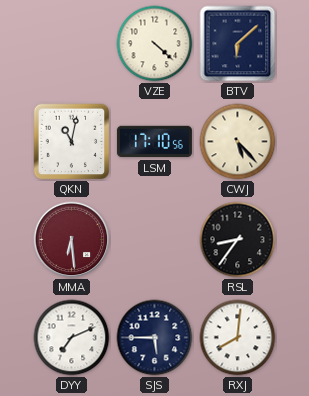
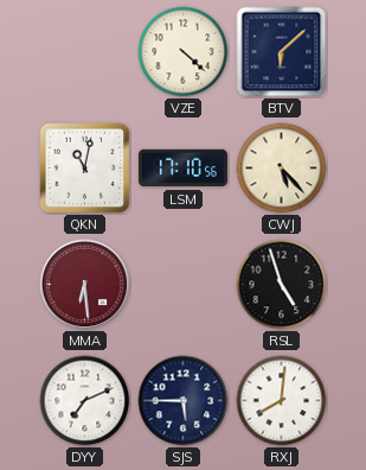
RSL: 8:36 -> 4:57 (282, 285)
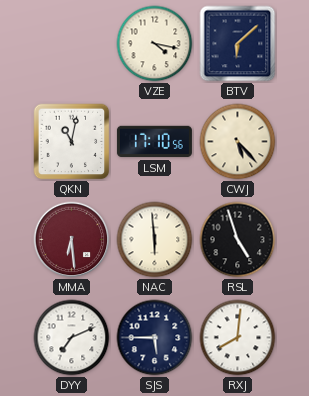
VZE: 4:22 -> 4:17 (155, 44)
NAC: none -> 5:59 (155, 240)
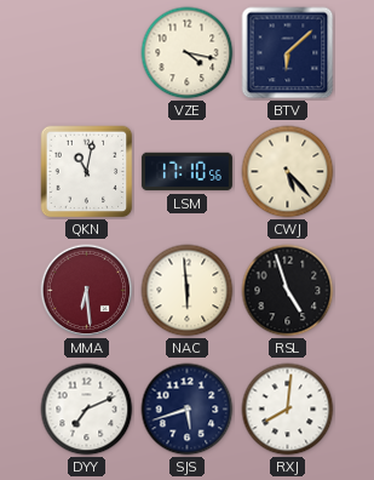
SJS: 5:45 -> 5:42 (188, 410)
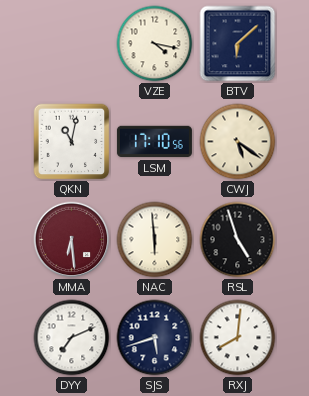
CWJ: 5:23 -> 5:21 (238, 142)
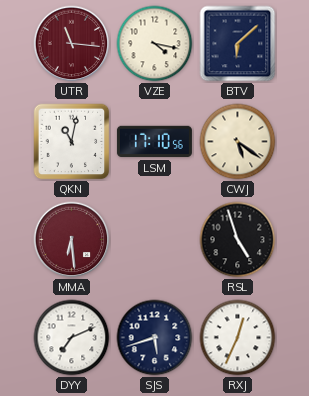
UTR: none -> 11:16 (72, 44)
NAC: 5:59 -> none (155, 240)
RXJ: 8:01 -> 12:34 (238, 338)
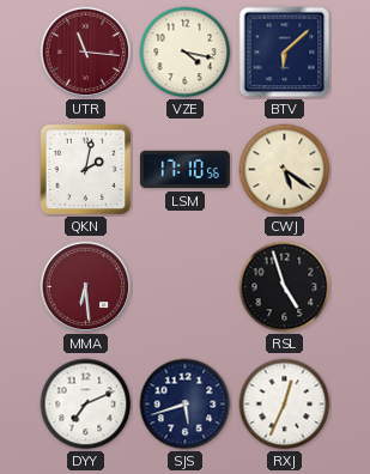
QKN: 11:02 -> 2:02 (86, 170)
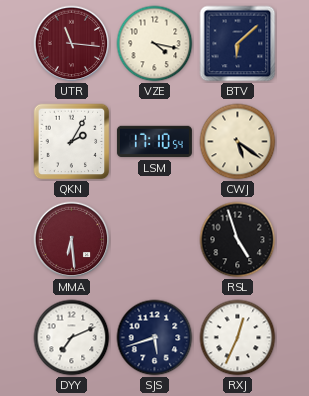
QKN: 2:02 -> 2:05 (72, 142)
LSM: 17:10:56 -> 17:10:54 (154, 142)
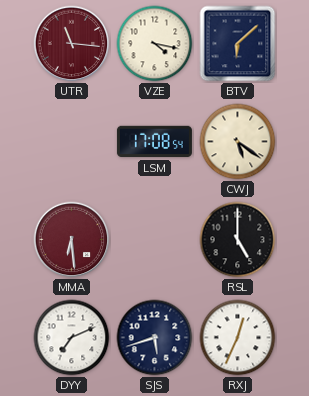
QKN: 2:05 -> none (72, 142)
LSM: 17:10 -> 17:08 (154, 142)
RSL: 4:57 -> 5:00 (238, 240)
